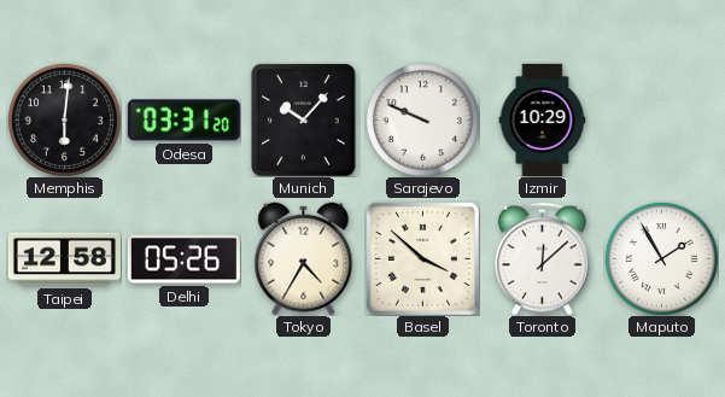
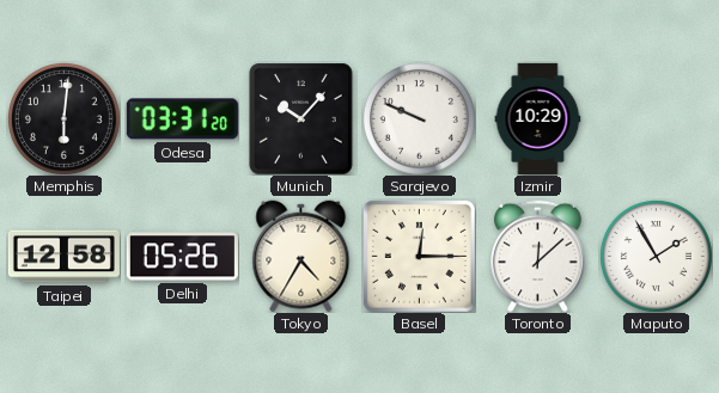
Basel: 3:52 -> 12:15 (419, 256)
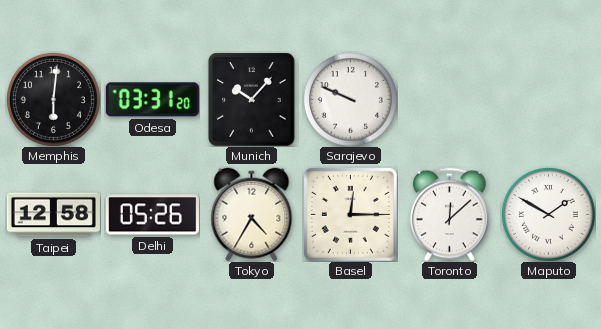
Izmir: 10:29 -> none (538, 118)
Maputo: 1:55 -> 1:50 (548, 214)
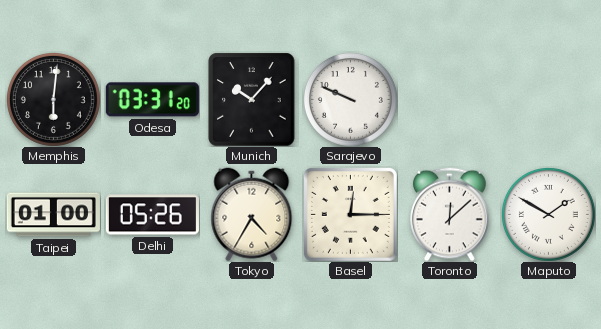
Taipei: 12:58 -> 01:00 (53, 215)
